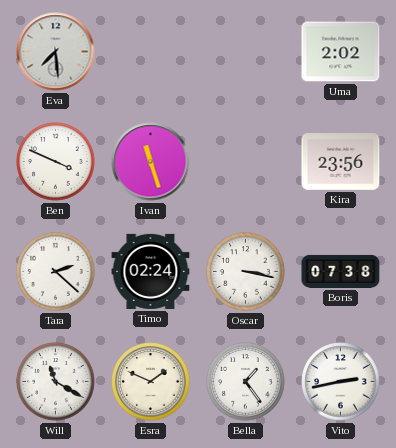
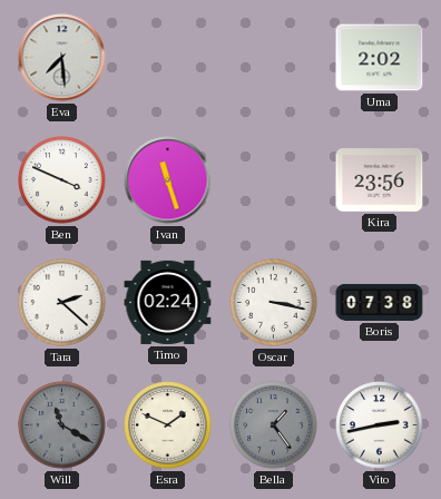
Will dial: white -> grey (62, 425)
Bella dial: white -> grey (274, 425)
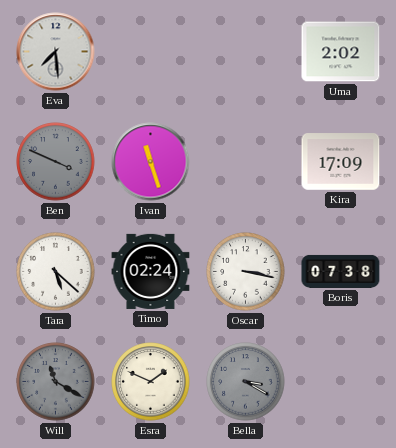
Ben dial: white -> grey (56, 162)
Kira: 23:56 -> 17:09 (341, 162)
Tara: 2:22 -> 5:22 (56, 272)
Bella: 1:24 -> 3:20 (246, 382)
Vito: 2:43 -> none (380, 425)
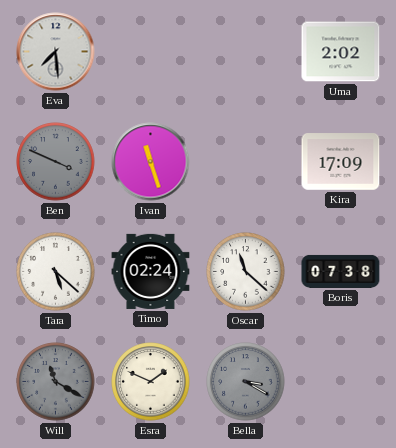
Oscar: 3:17 -> 11:22 (246, 272)
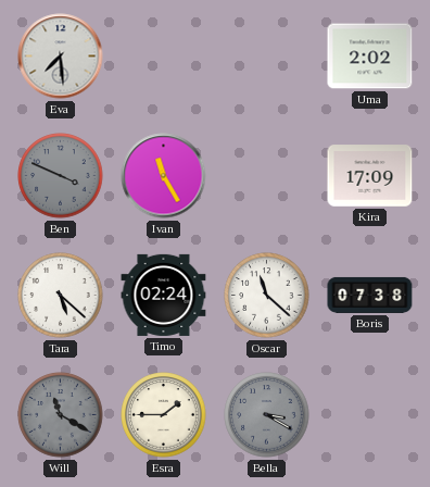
Ivan: 11:27 -> 11:25 (164, 176)
Esra: 1:49 -> 1:45 (164, 415)
